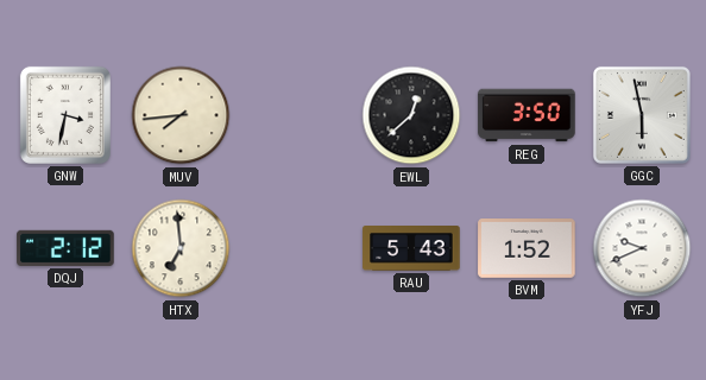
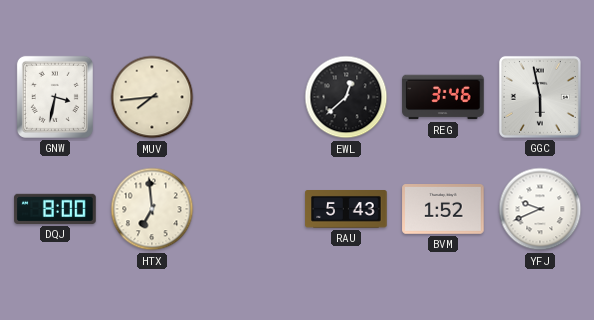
REG: 3:50 -> 3:46 (443, 97)
DQJ: 2:12 -> 8:00 (55, 209)
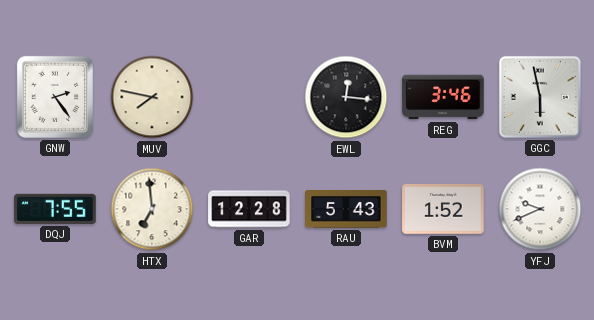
GNW: 3:32 -> 2:24 (55, 97)
MUV: 7:44 -> 7:47 (152, 97)
EWL: 12:38 -> 12:16 (346, 97)
DQJ: 8:00 -> 7:55 (55, 209)
GAR: none -> 12:28 (249, 209)
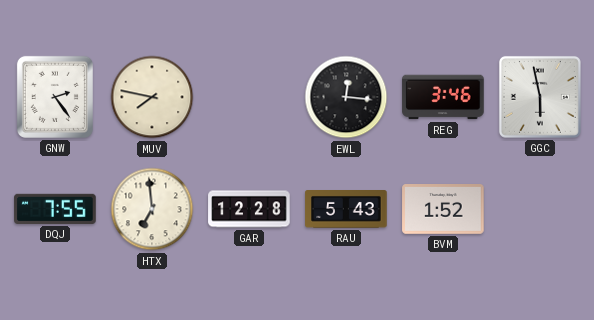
YFJ: 9:41 -> none (540, 209)
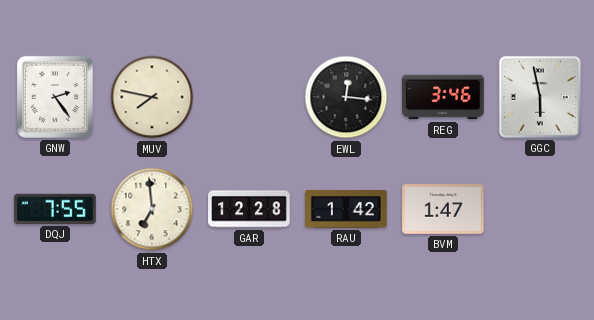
RAU: 5:43 -> 1:42 (346, 210)
BVM: 1:52 -> 1:47 (443, 210)
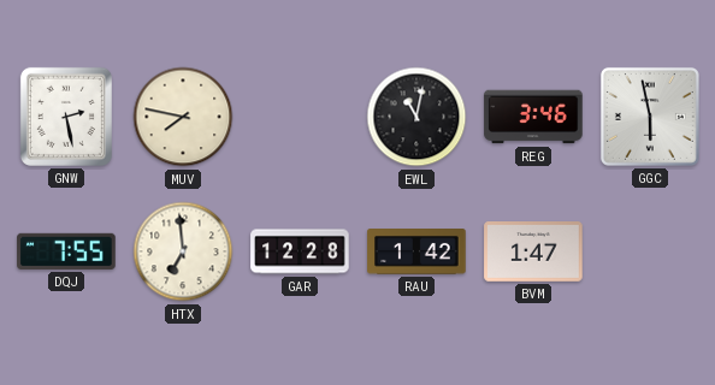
GNW: 2:24 -> 2:28 (66, 117)
EWL: 12:16 -> 11:02 (416, 117)
